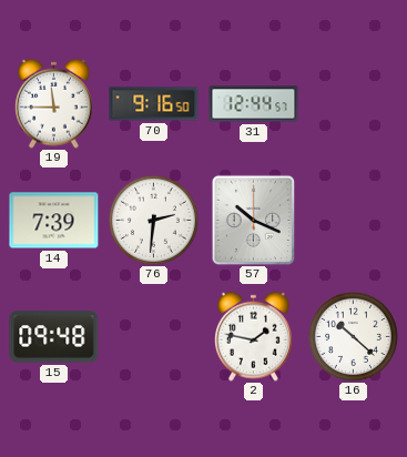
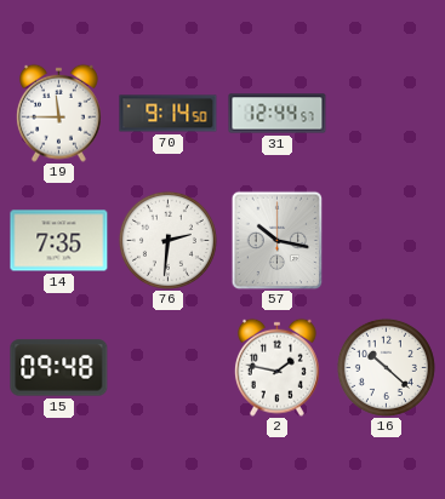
70: 9:16 -> 9:14 (169, 114)
14: 7:39 -> 7:35 (59, 241)
57: 10:19 -> 10:17 (278, 240)
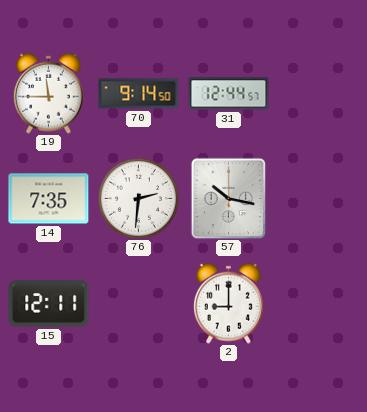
15: 09:48 -> 12:11 (49, 304)
2: 1:47 -> 9:00 (229, 303)
16: 10:22 -> none (386, 367)
